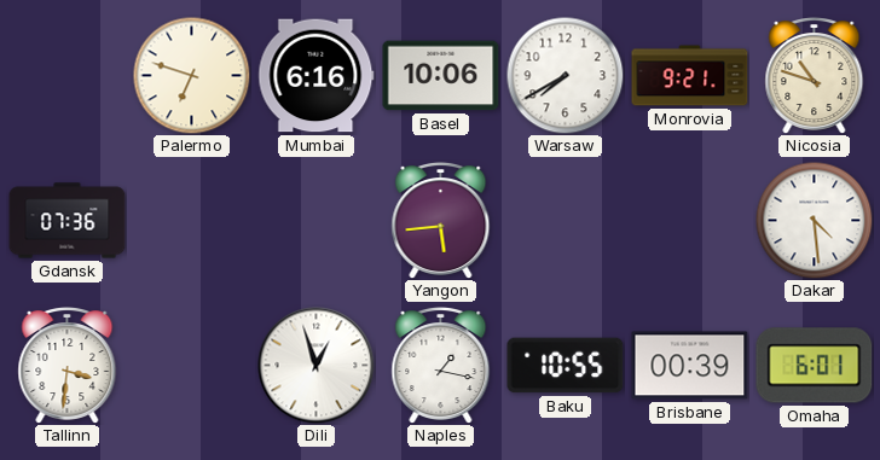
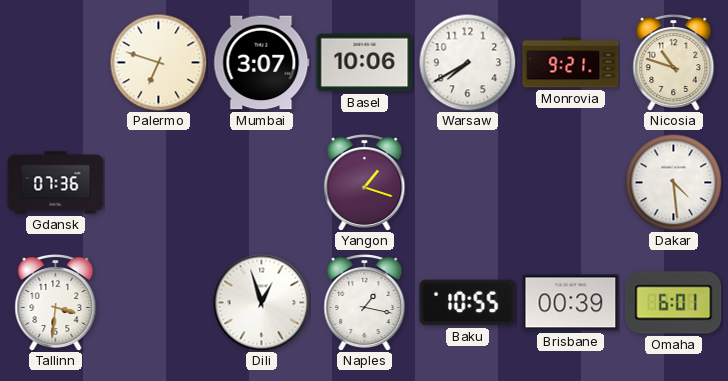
Mumbai: 6:16 -> 3:07 (262, 63)
Yangon: 5:44 -> 1:18 (365, 183)
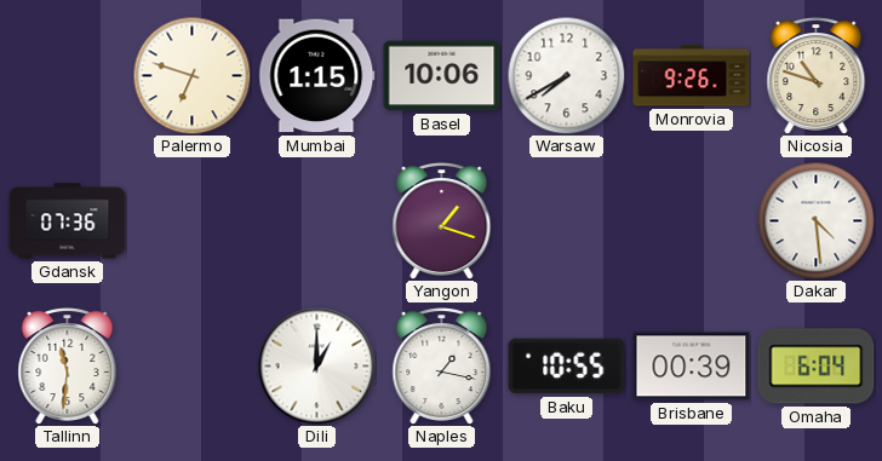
Mumbai: 3:07 -> 1:15 (317, 76)
Monrovia: 9:21 -> 9:26 (692, 76)
Tallinn: 3:31 -> 11:31 (68, 367)
Dili: 12:57 -> 1:00 (317, 367)
Omaha: 6:01 -> 6:04 (817, 367)
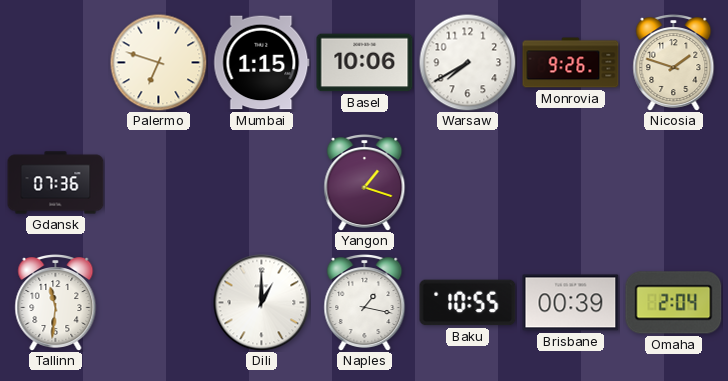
Nicosia: 10:48 -> 1:48 (674, 63)
Dakar: 4:29 -> none (815, 220)
Omaha: 6:04 -> 2:04 (674, 303)
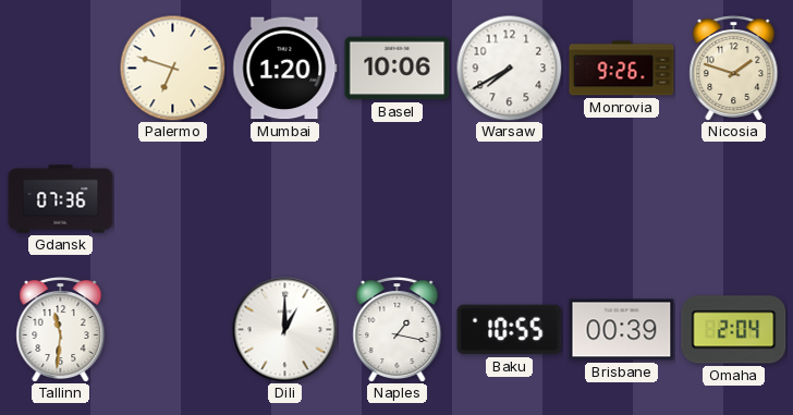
Mumbai: 1:15 -> 1:20 (285, 69)
Yangon: 1:18 -> none (365, 183)
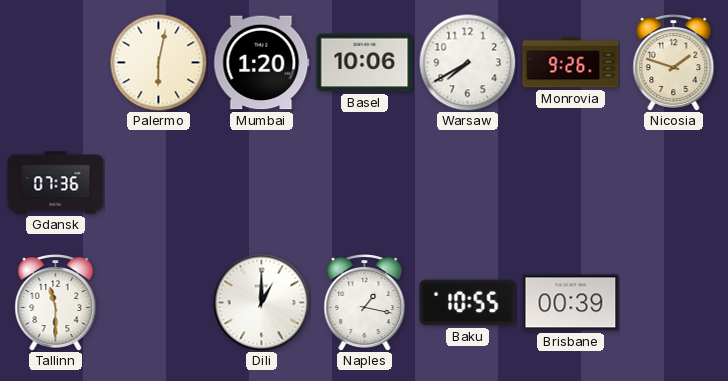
Palermo: 6:48 -> 6:02 (158, 62)
Tallinn: 11:31 -> 11:30 (56, 303)
Omaha: 2:04 -> none (734, 330)
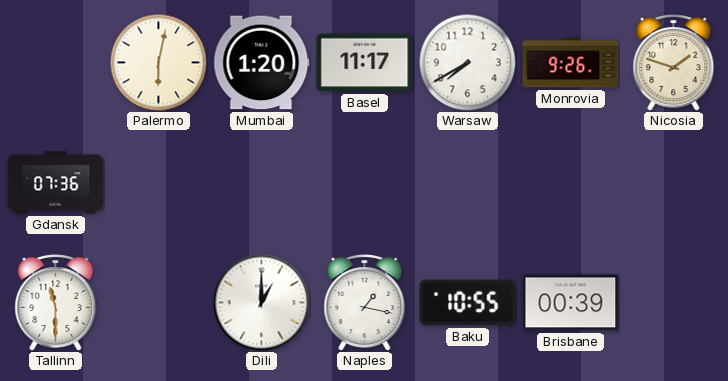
Basel: 10:06 -> 11:17 (365, 63)
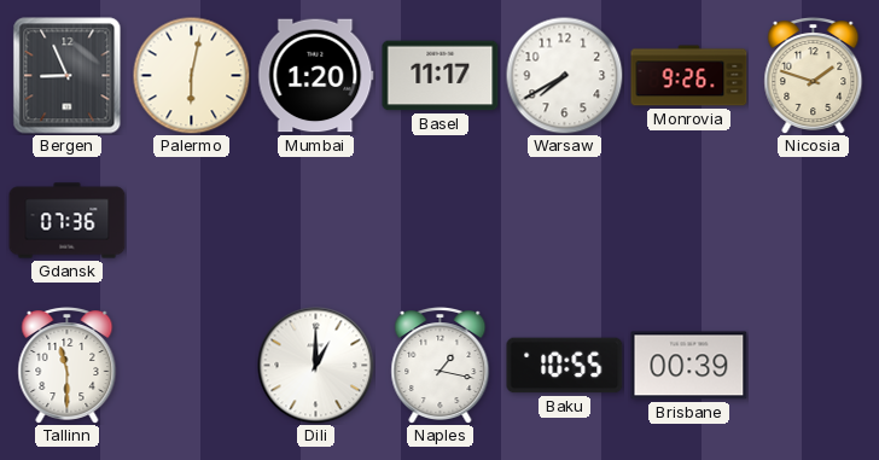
Bergen: none -> 8:56 (68, 76)
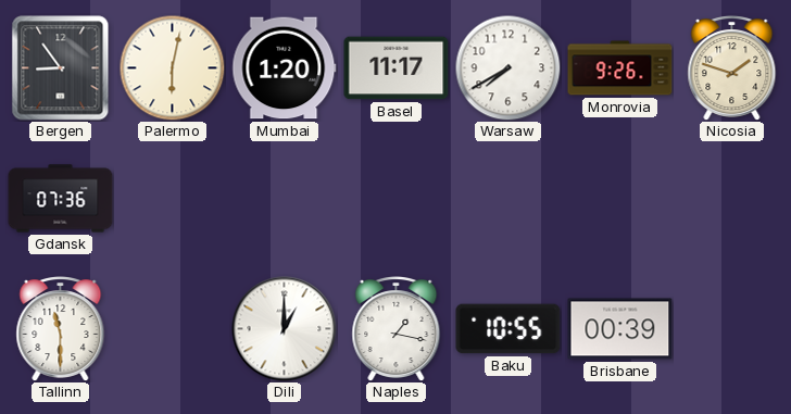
Bergen: 8:56 -> 8:54 (61, 68)
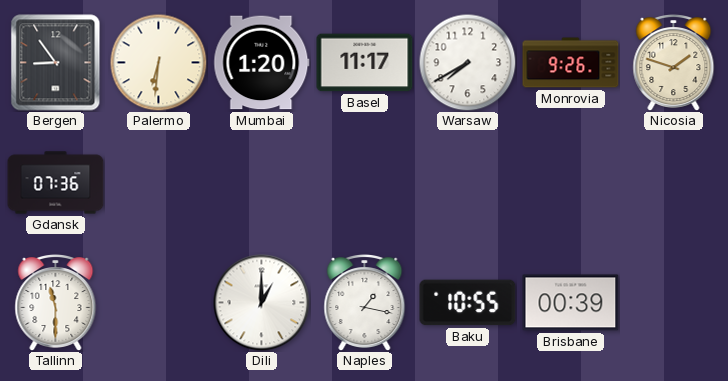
Palermo: 6:02 -> 6:31 (158, 62)
